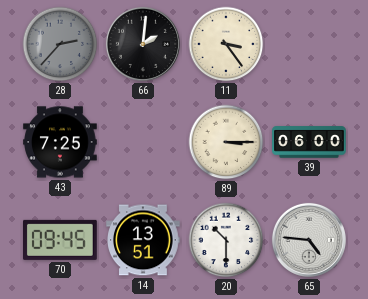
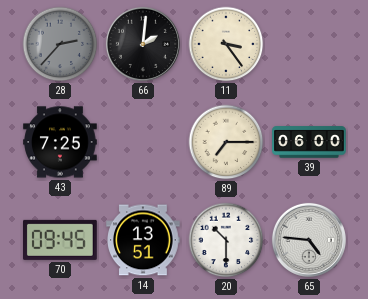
89: 3:15 -> 7:15 (226, 142)
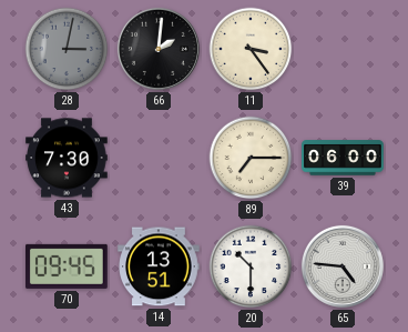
28: 2:37 -> 3:02 (67, 49)
43: 7:25 -> 7:30 (67, 158)
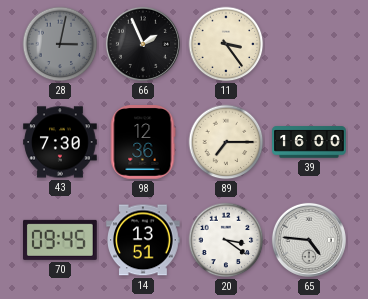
66: 2:01 -> 1:56 (143, 44)
98: none -> 12:36 (143, 142)
39: 06:00 -> 16:00 (309, 142)
20: 10:30 -> 3:21 (226, 240)
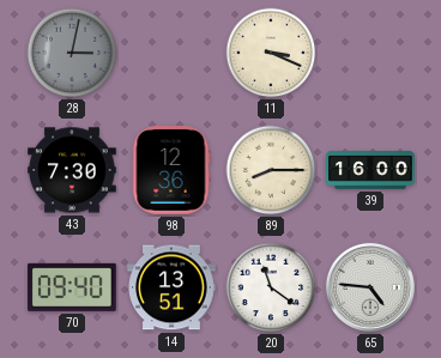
66: 1:56 -> none (143, 44)
11: 3:24 -> 3:19 (271, 53)
89: 7:15 -> 8:15 (271, 170)
70: 09:45 -> 09:40 (73, 287)
20: 3:21 -> 11:21 (271, 287)
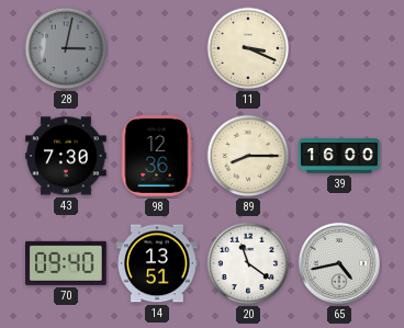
65: 4:46 -> 4:43 (339, 263)
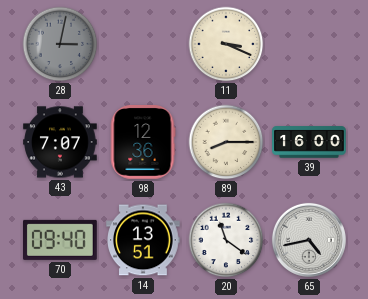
43: 7:30 -> 7:07 (60, 142)
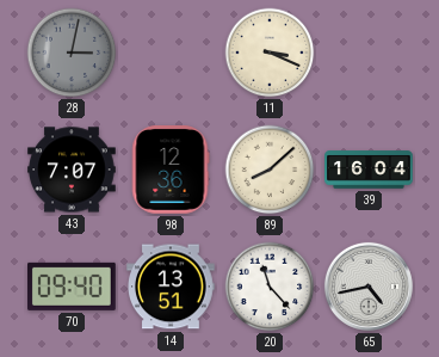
89: 8:15 -> 8:08 (270, 170)
39: 16:00 -> 16:04 (369, 170)
20: 11:21 -> 11:23 (270, 287)
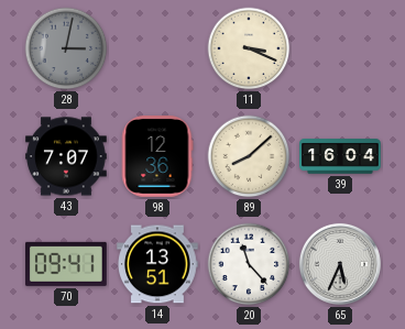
70: 09:40 -> 09:41 (67, 264)
65: 4:43 -> 5:34 (340, 264)
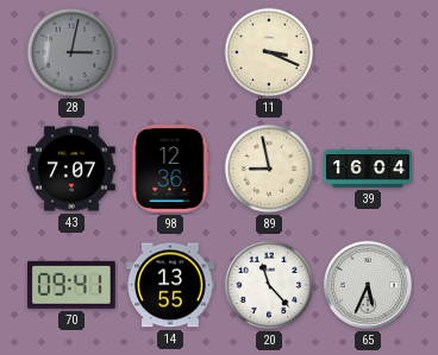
89: 8:08 -> 8:58 (269, 169)
14: 13:51 -> 13:55 (170, 285)
